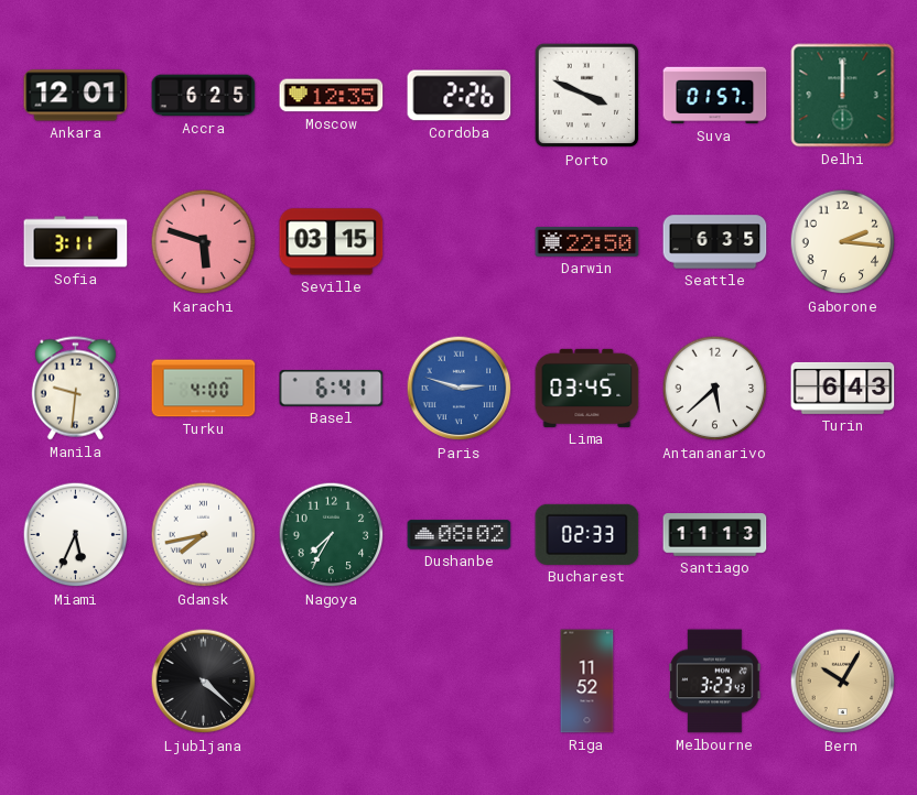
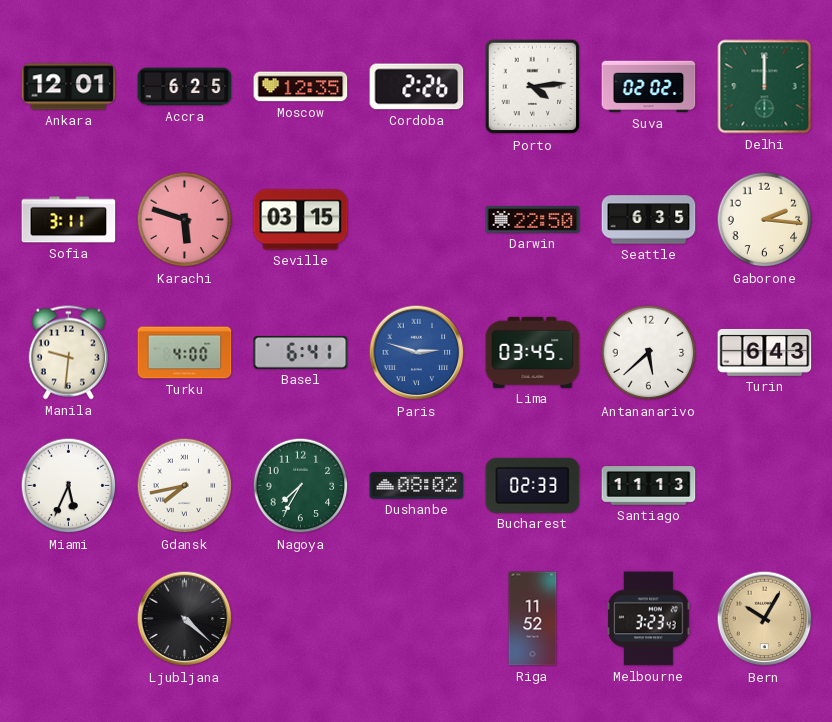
Porto: 3:49 -> 4:14 (533, 87)
Suva: 01:57 -> 02:02 (649, 87)
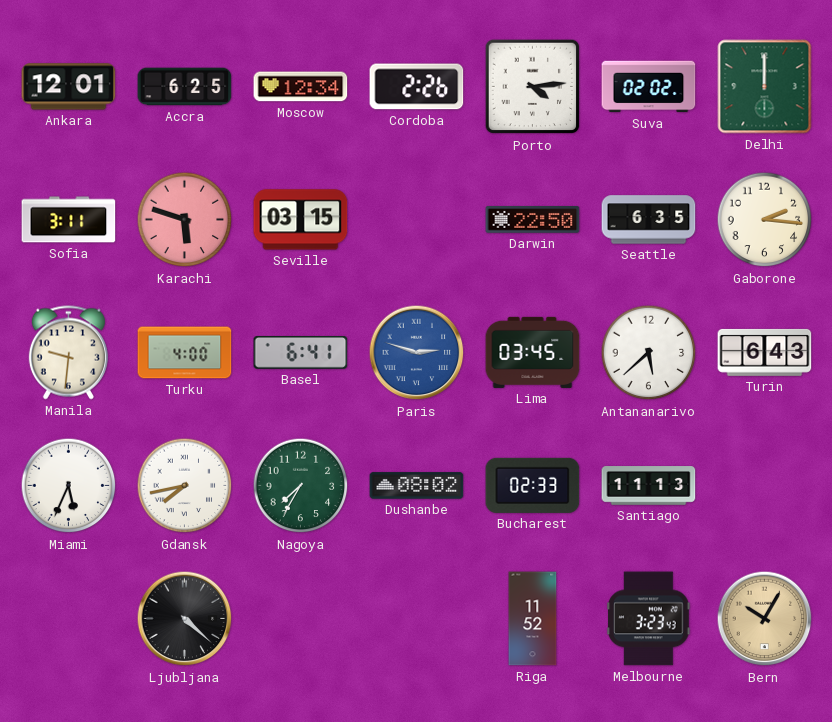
Moscow: 12:35 -> 12:34 (301, 87)
